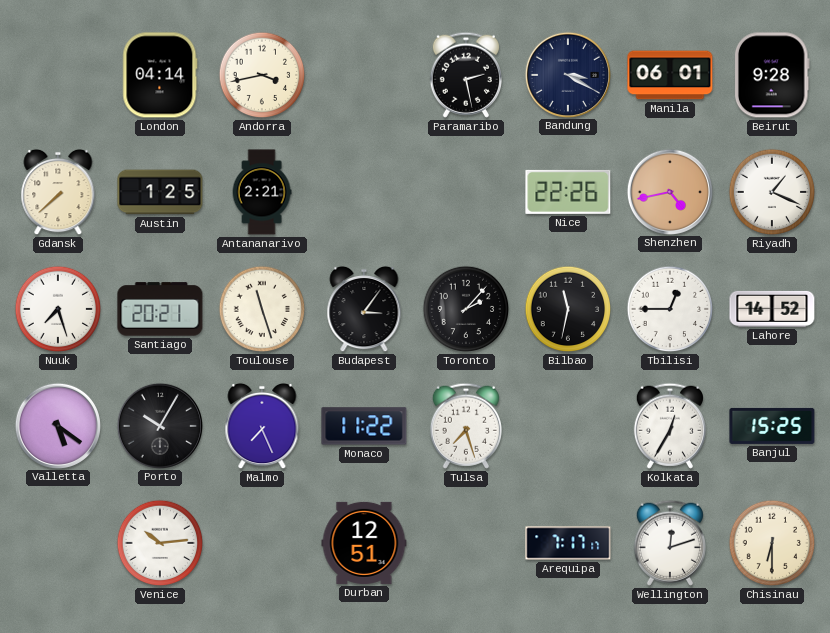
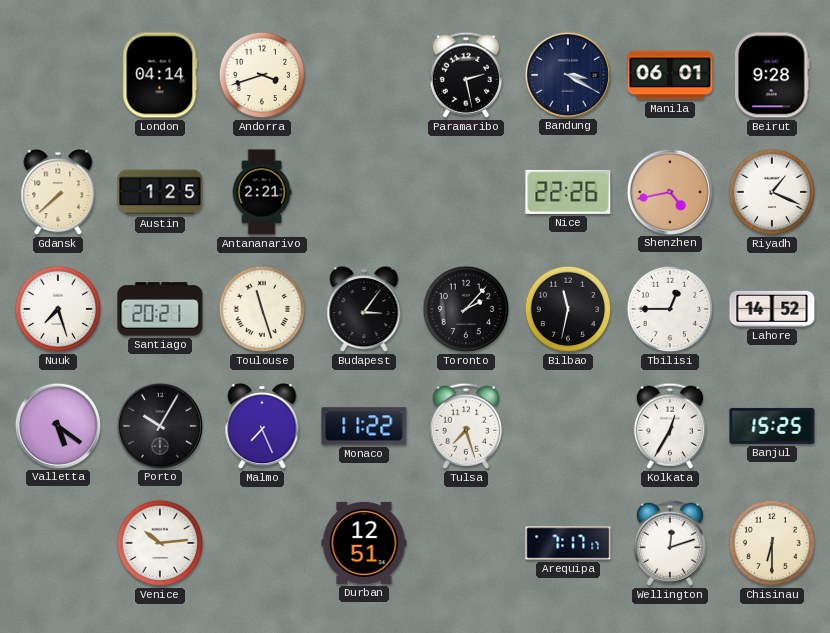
Andorra: 3:43 -> 3:42 (262, 75)
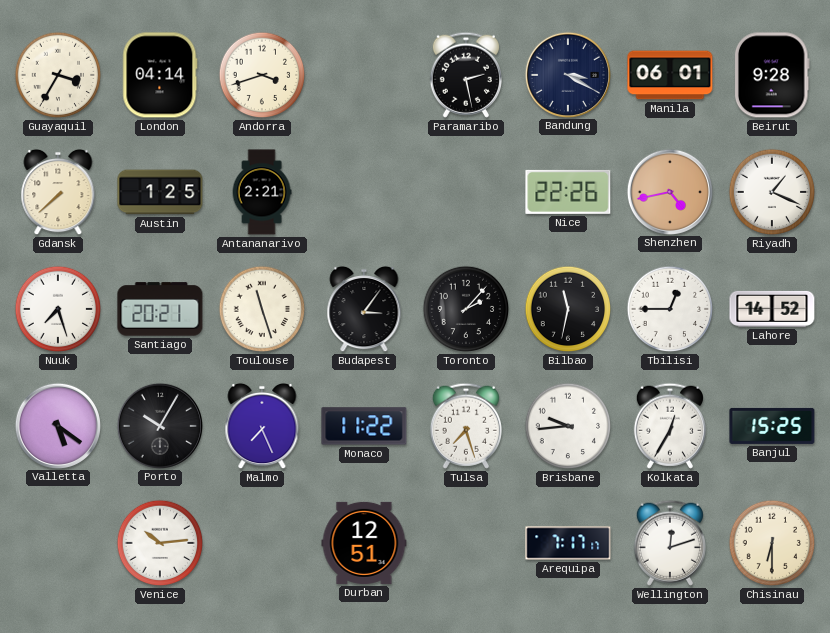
Guayaquil: none -> 3:35 (58, 75)
Brisbane: none -> 9:44 (568, 426)
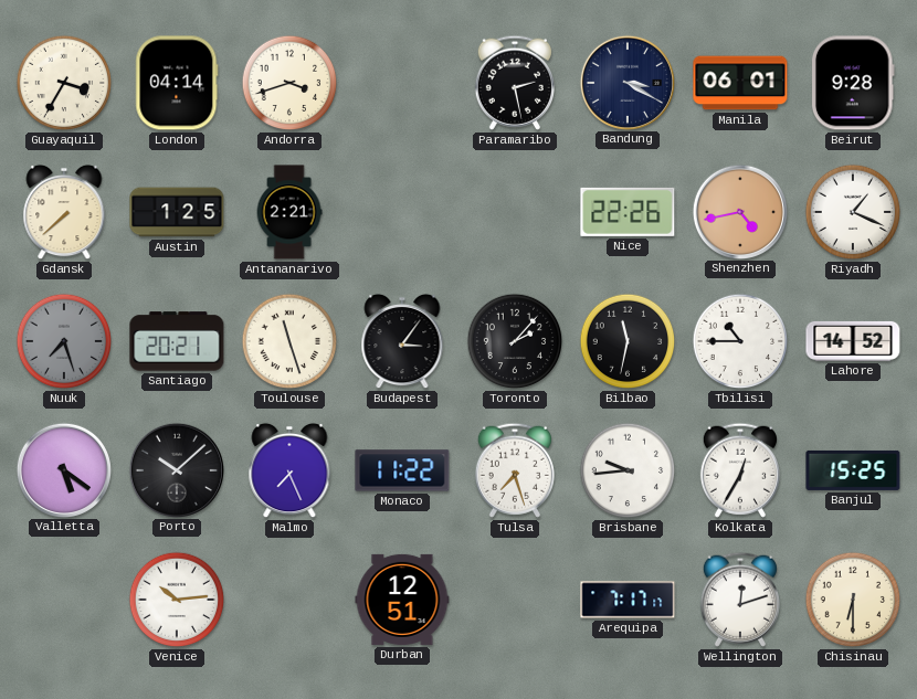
Nuuk dial: white -> grey (64, 341)
Tbilisi: 12:45 -> 10:45 (740, 341)
Porto: 10:05 -> 10:08 (176, 469)
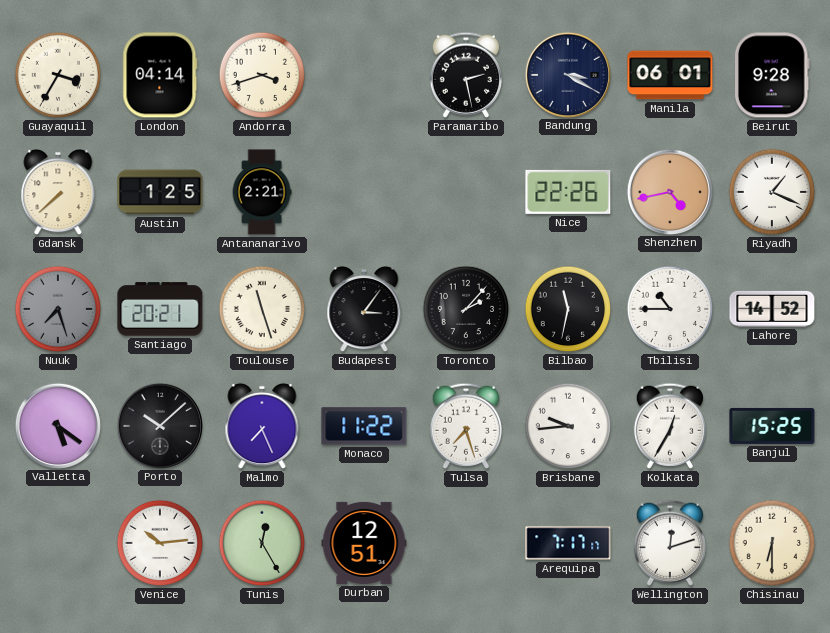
Tunis: none -> 12:25 (262, 543)
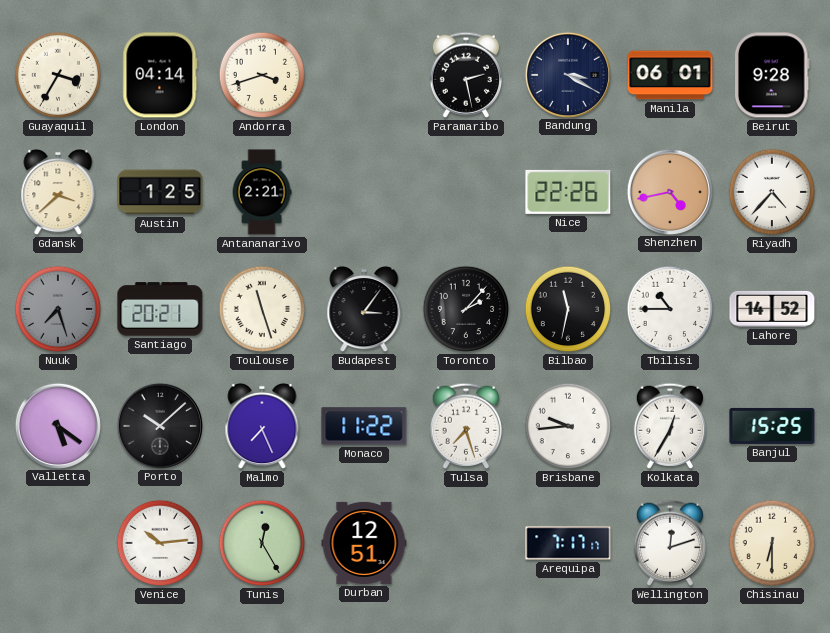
Gdansk: 7:38 -> 3:38 (58, 192)
Riyadh: 1:19 -> 4:37 (772, 192)
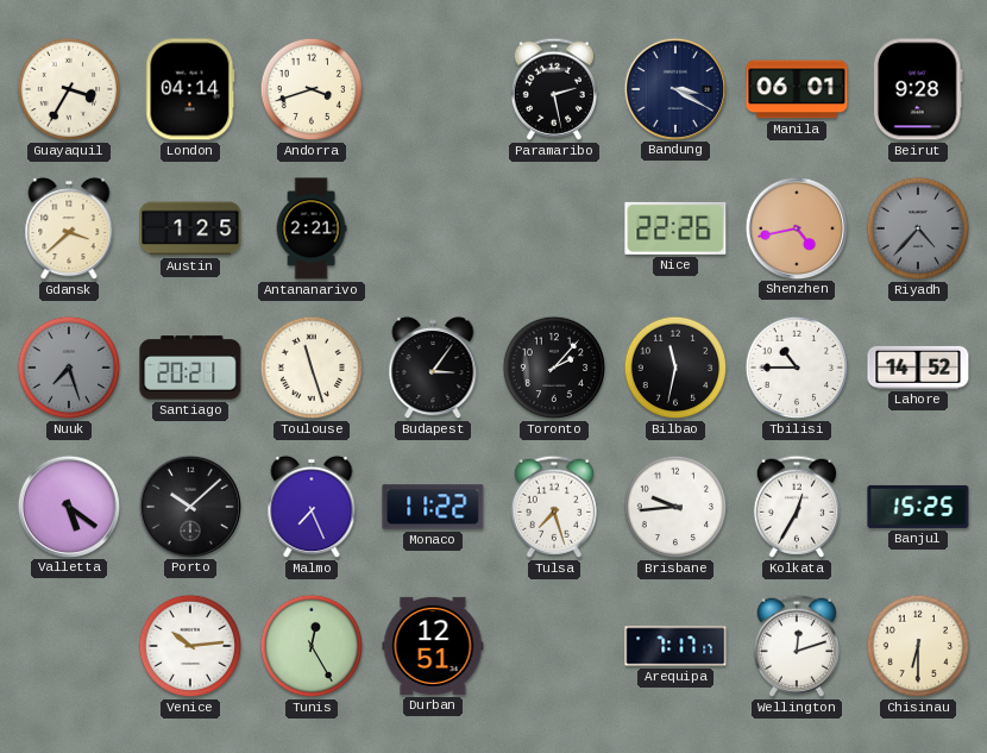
Riyadh dial: white -> grey (918, 228)
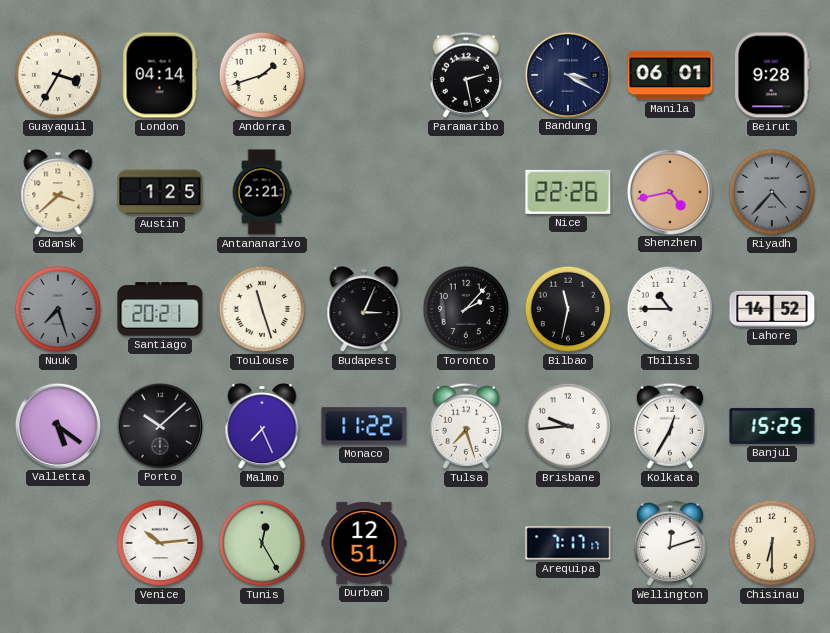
Andorra: 3:42 -> 1:42 (262, 75)
Budapest: 3:06 -> 3:04 (364, 309)
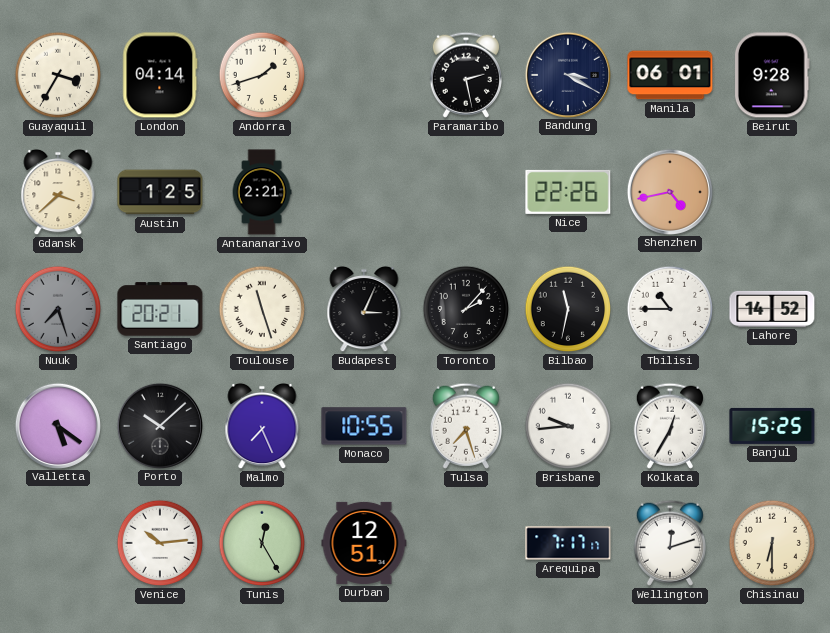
Riyadh: 4:37 -> none (772, 192)
Monaco: 11:22 -> 10:55 (364, 426)
